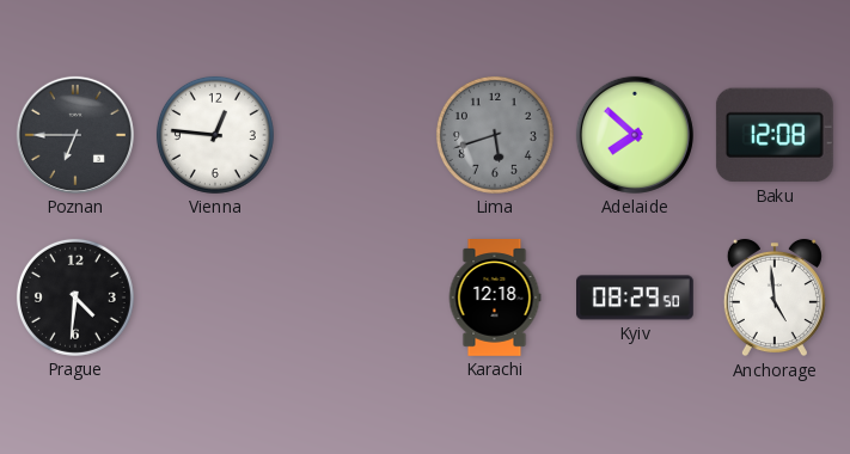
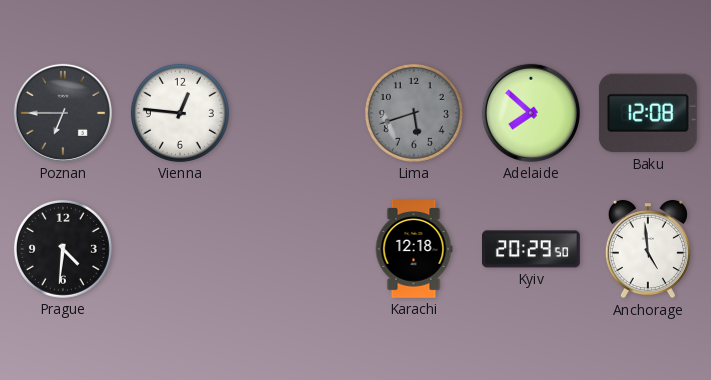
Kyiv: 08:29 -> 20:29 (532, 249)
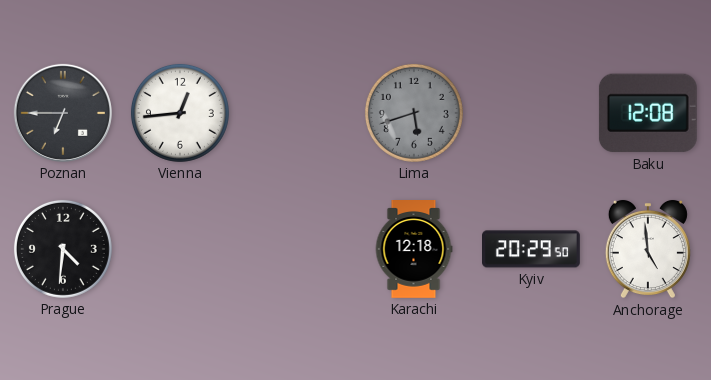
Vienna: 12:46 -> 12:44 (180, 113)
Adelaide: 7:52 -> none (531, 113)
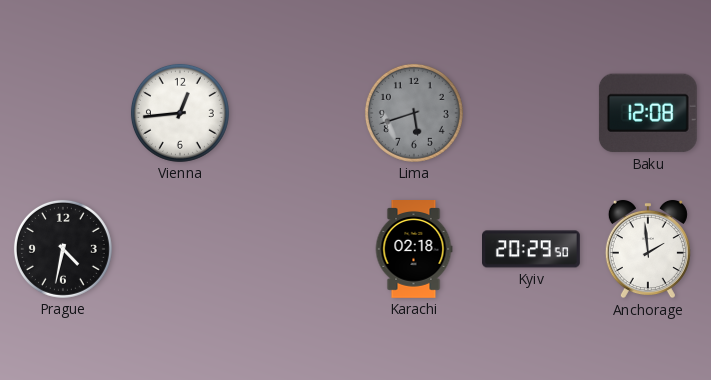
Poznan: 6:45 -> none (63, 113)
Prague: 4:31 -> 4:32 (63, 249)
Karachi: 12:18 -> 02:18 (414, 250)
Anchorage: 4:59 -> 1:59 (648, 249)
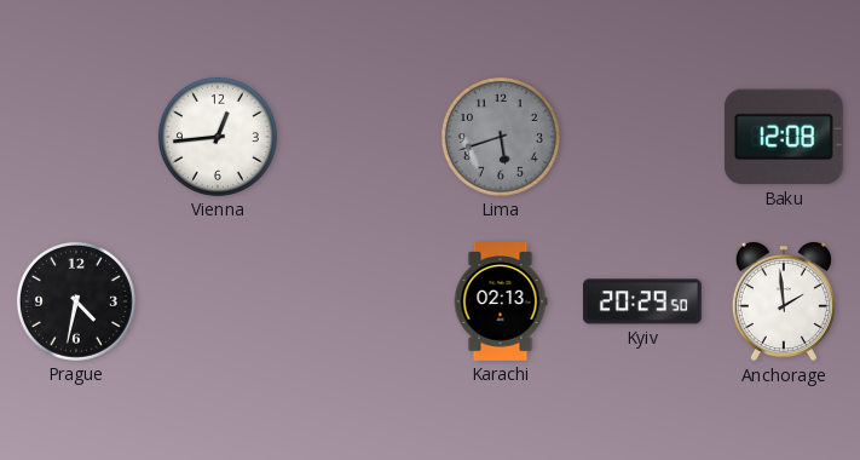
Karachi: 02:18 -> 02:13 (501, 303)
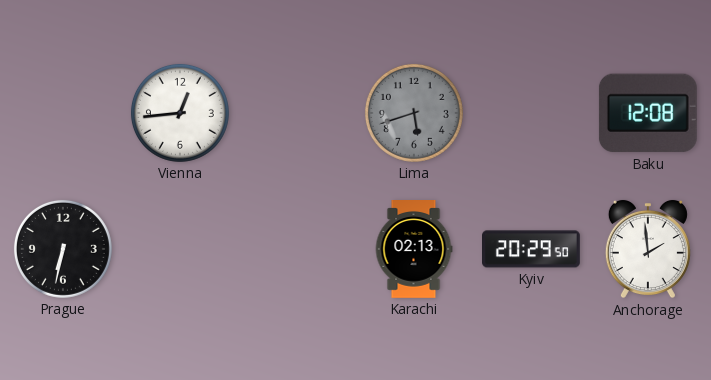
Prague: 4:32 -> 6:32 (63, 249)
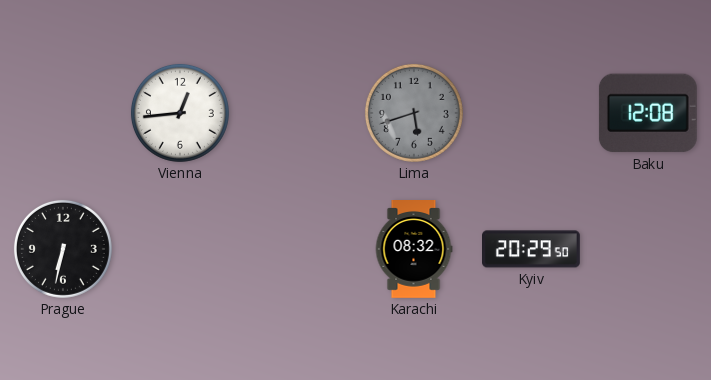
Karachi: 02:13 -> 08:32 (414, 250)
Anchorage: 1:59 -> none (648, 249)
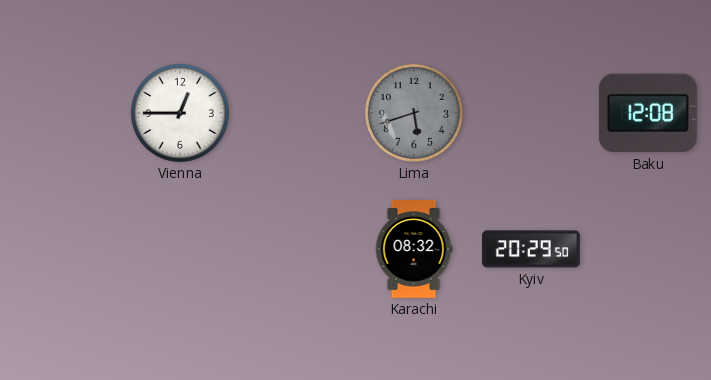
Vienna: 12:44 -> 12:45 (180, 113)
Prague: 6:32 -> none (63, 249)
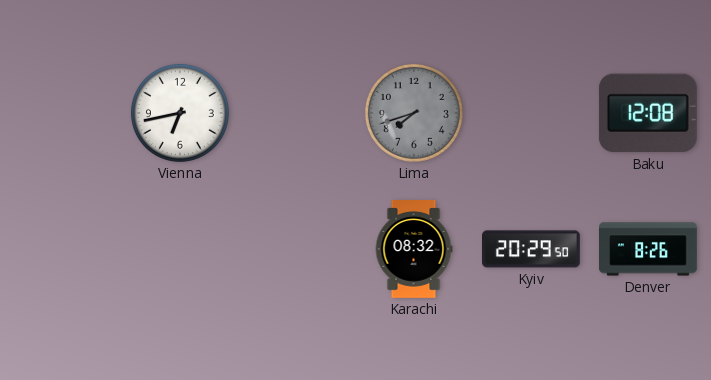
Vienna: 12:45 -> 6:43 (180, 113)
Lima: 5:42 -> 7:42 (414, 113)
Denver: none -> 8:26 (648, 249)
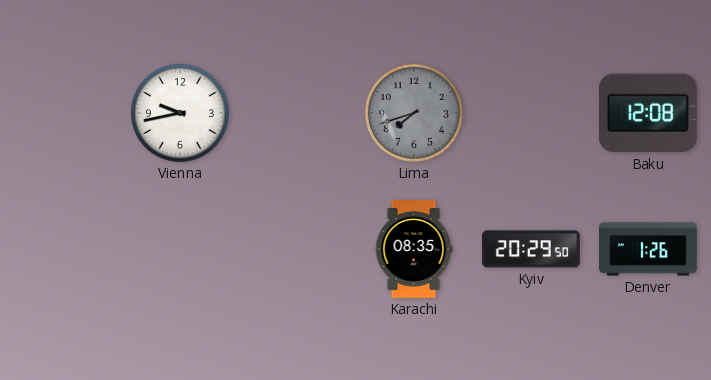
Vienna: 6:43 -> 9:43 (180, 113)
Karachi: 08:32 -> 08:35 (414, 250)
Denver: 8:26 -> 1:26 (648, 249)
